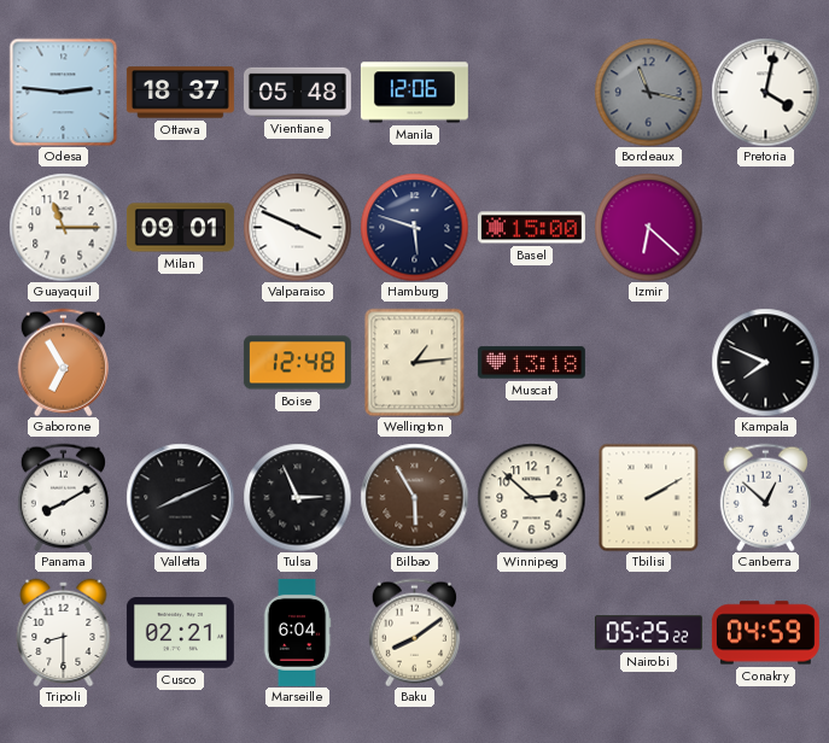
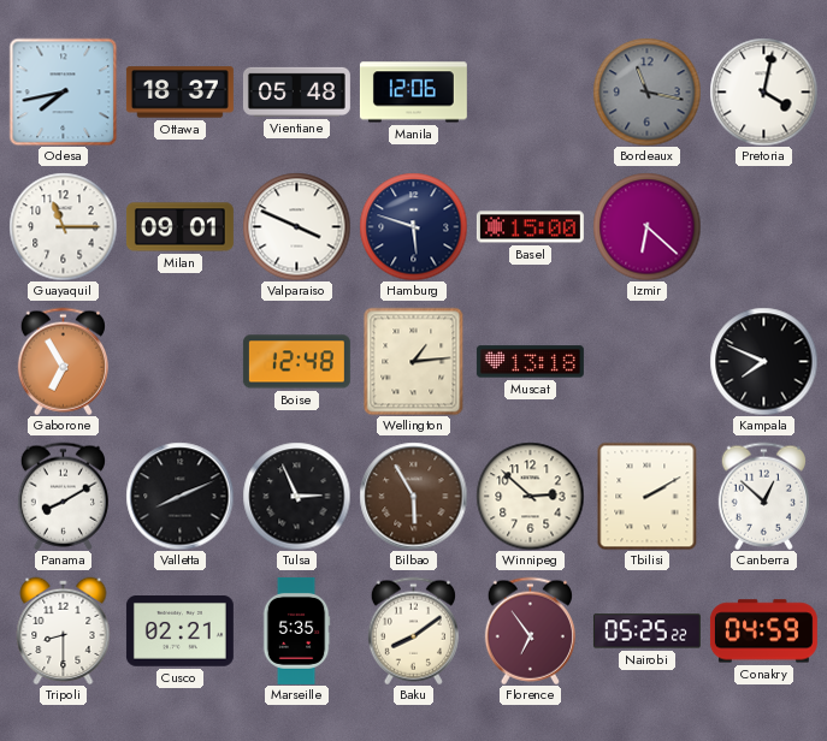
Odesa: 2:46 -> 7:43 (63, 91)
Marseille: 6:04 -> 5:35 (296, 630)
Florence: none -> 6:54 (530, 630)
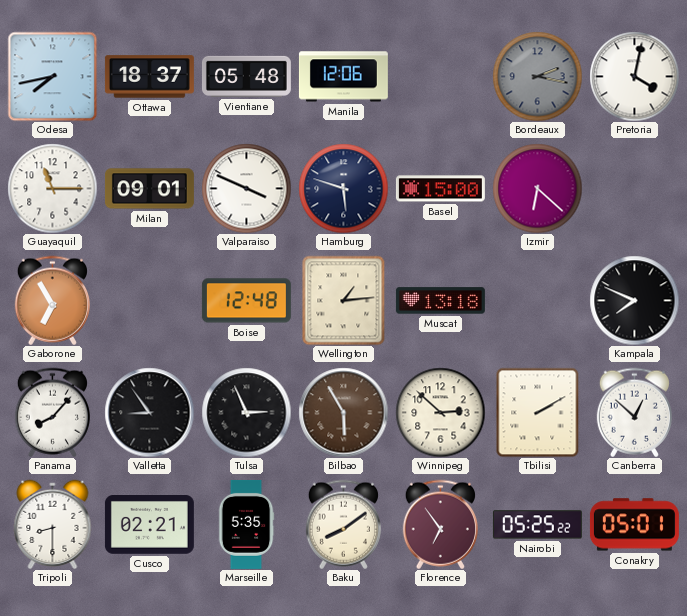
Bordeaux: 11:17 -> 2:17 (537, 76)
Panama: 8:10 -> 8:07 (52, 412)
Valletta: 8:11 -> 8:54 (149, 412)
Conakry: 04:59 -> 05:01 (634, 525)
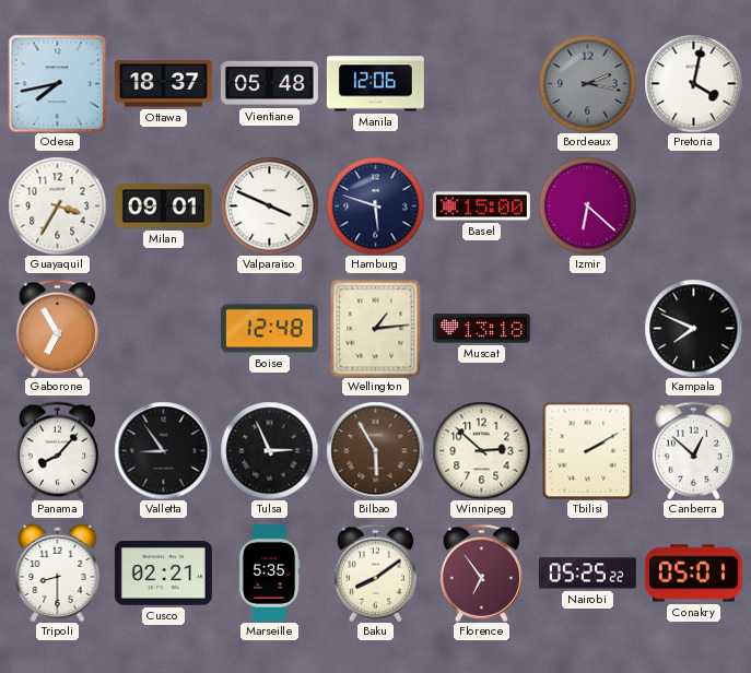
Guayaquil: 11:15 -> 3:35 (57, 205)
